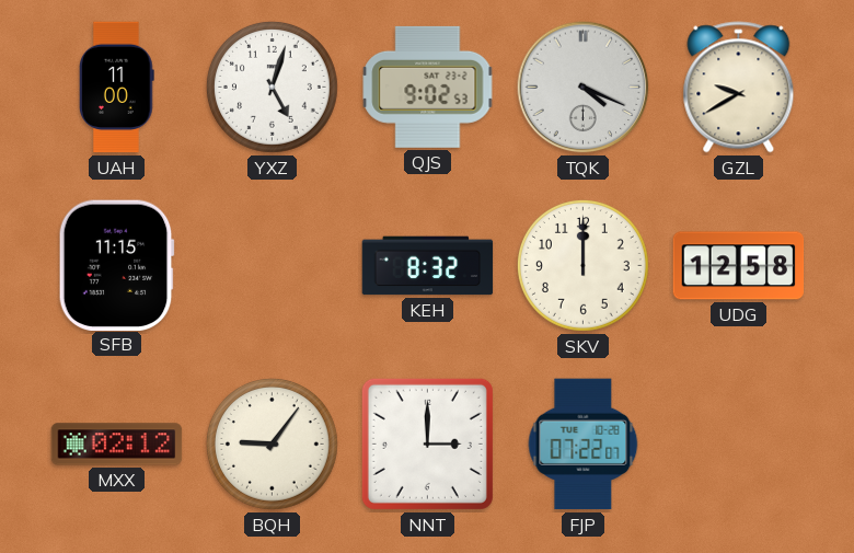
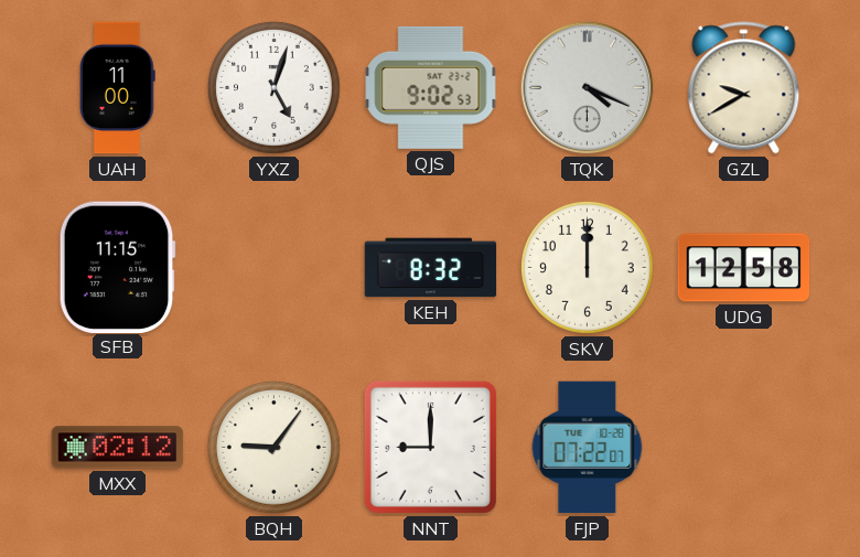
NNT: 3:00 -> 9:00 (430, 447)
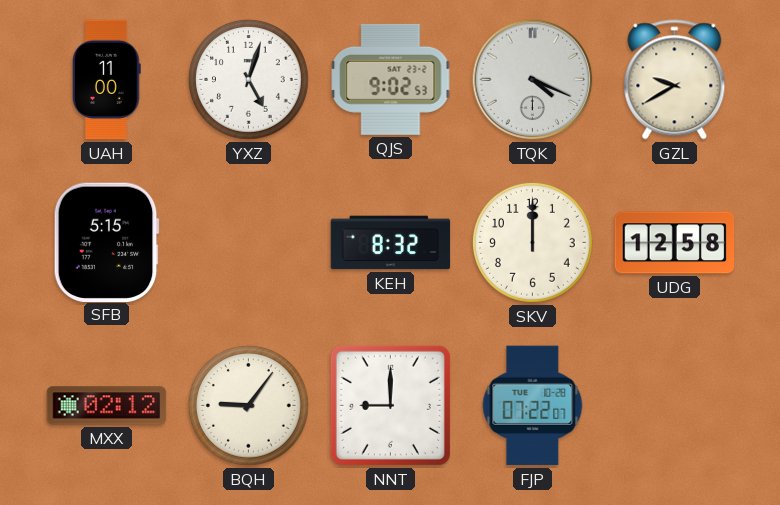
SFB: 11:15 -> 5:15 (106, 242)
